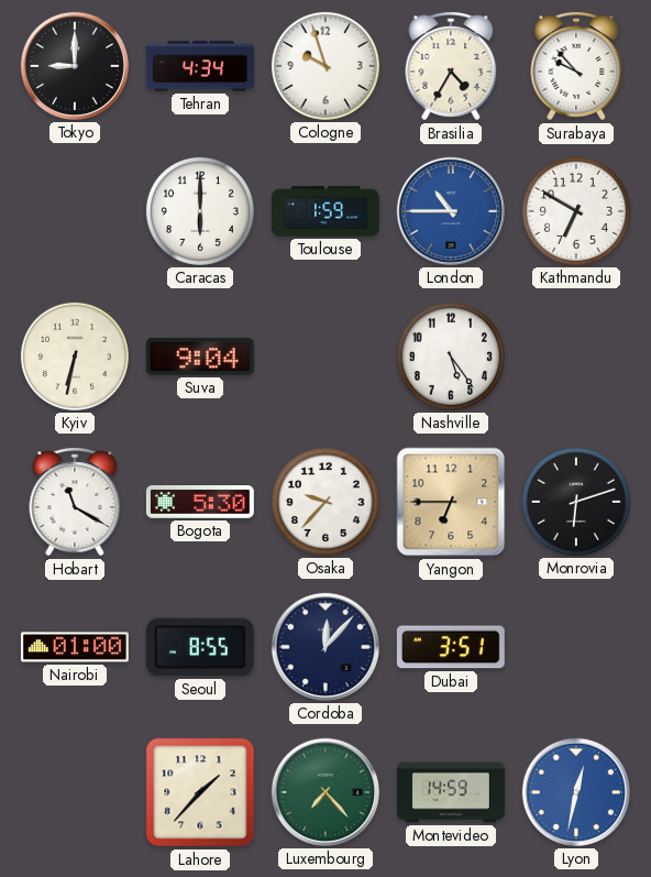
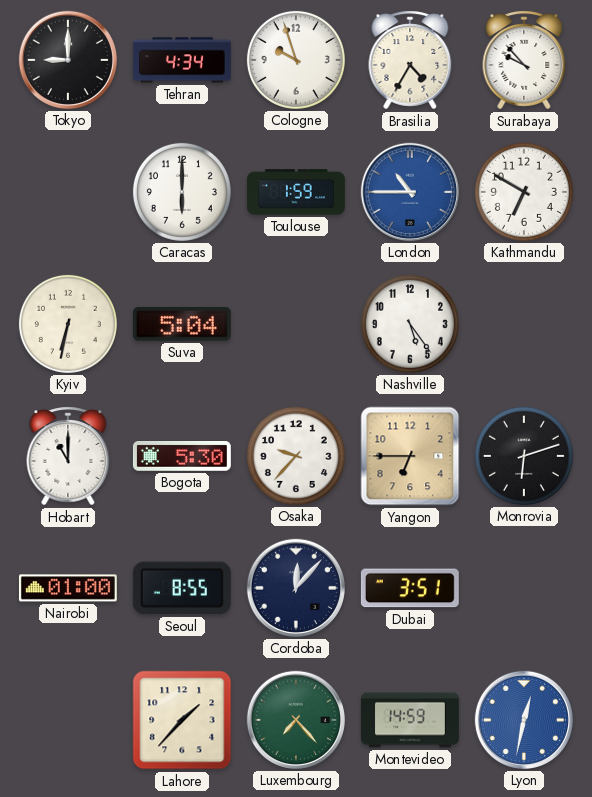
Suva: 9:04 -> 5:04 (182, 325)
Hobart: 11:20 -> 11:00 (68, 456)
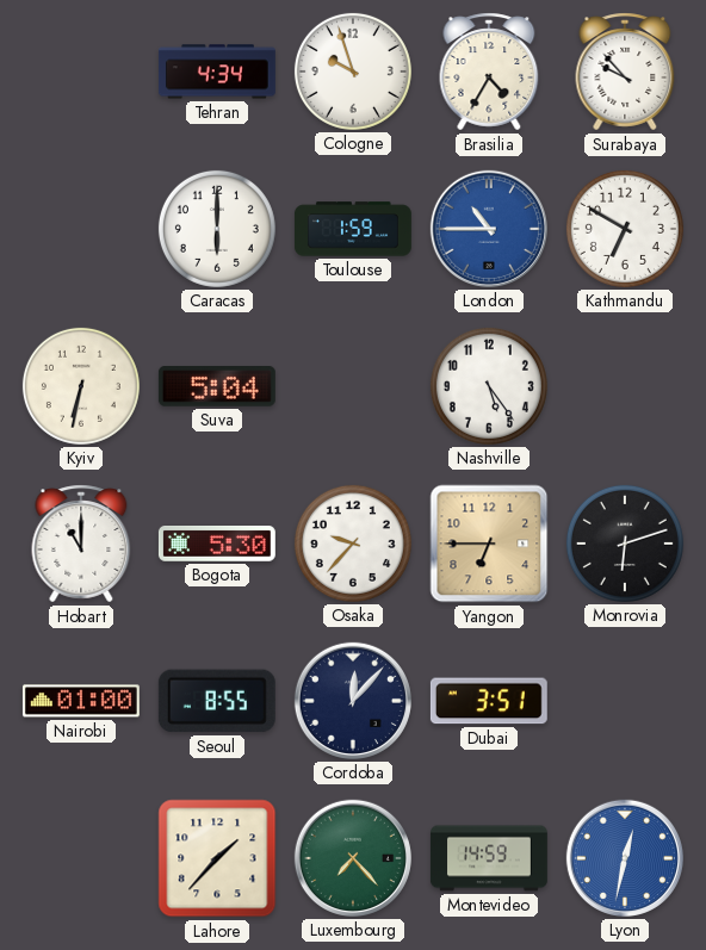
Tokyo: 9:00 -> none (68, 60)
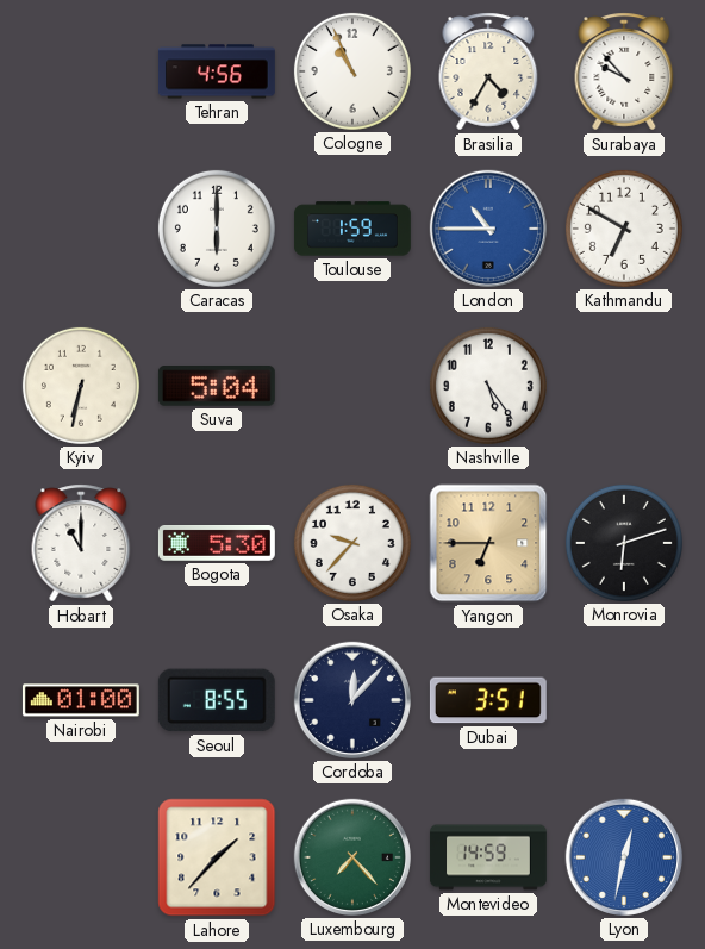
Tehran: 4:34 -> 4:56 (217, 71)
Cologne: 9:57 -> 10:56 (352, 71)
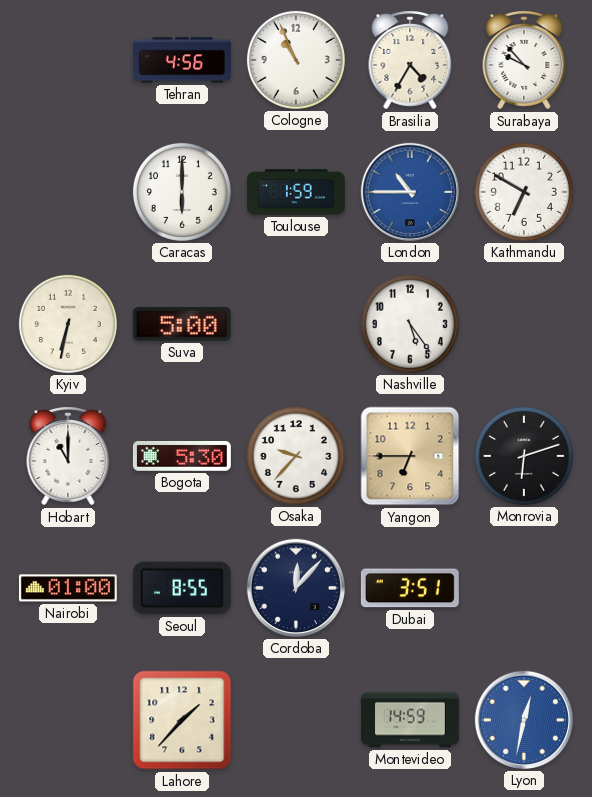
Suva: 5:04 -> 5:00 (182, 325)
Luxembourg: 7:23 -> none (352, 857)
